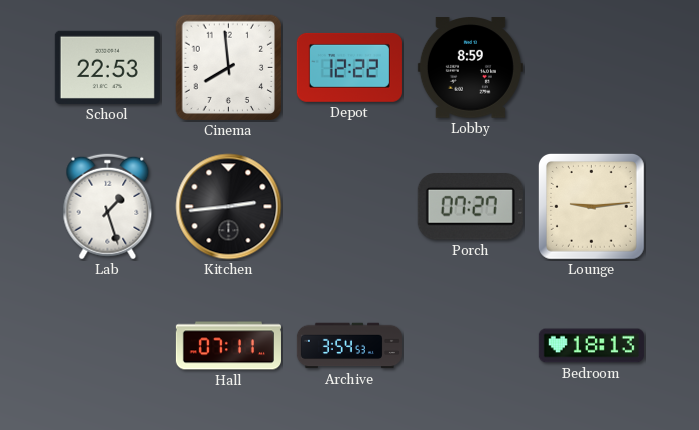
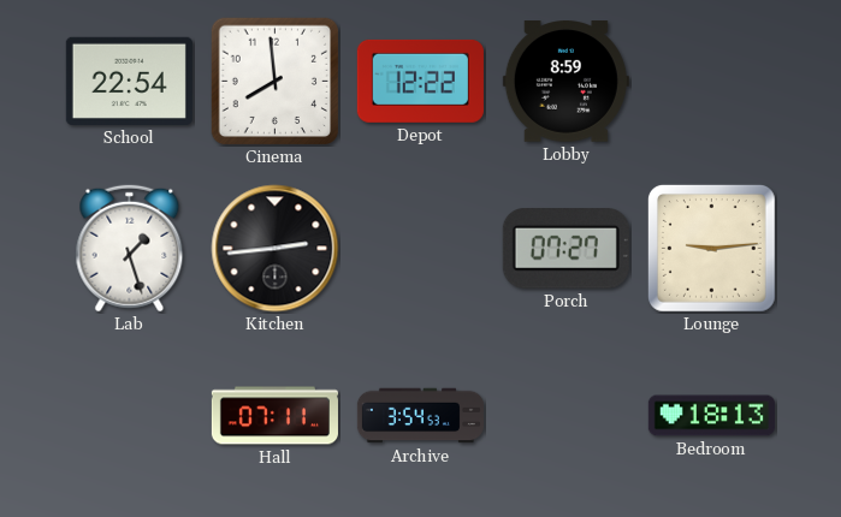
School: 22:53 -> 22:54 (129, 81)
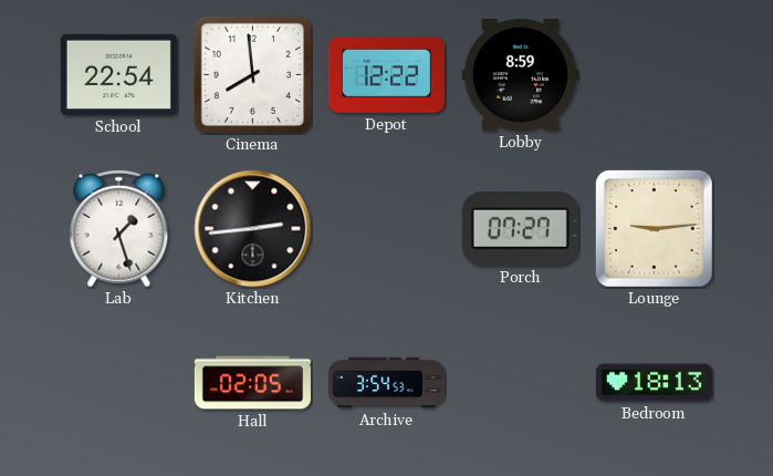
Hall: 07:11 -> 02:05 (252, 383)
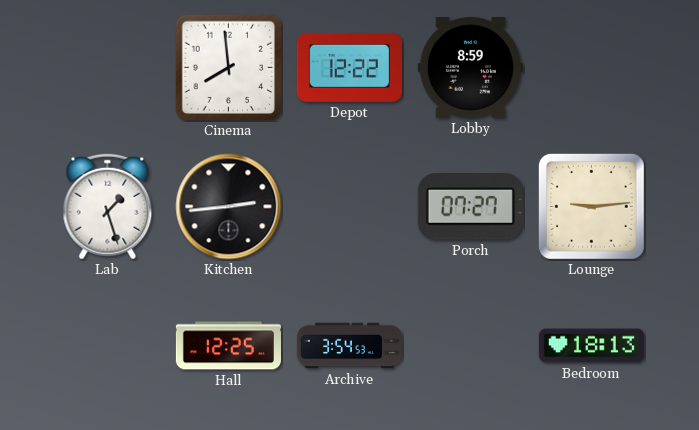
School: 22:54 -> none (118, 74)
Hall: 02:05 -> 12:25 (228, 346)
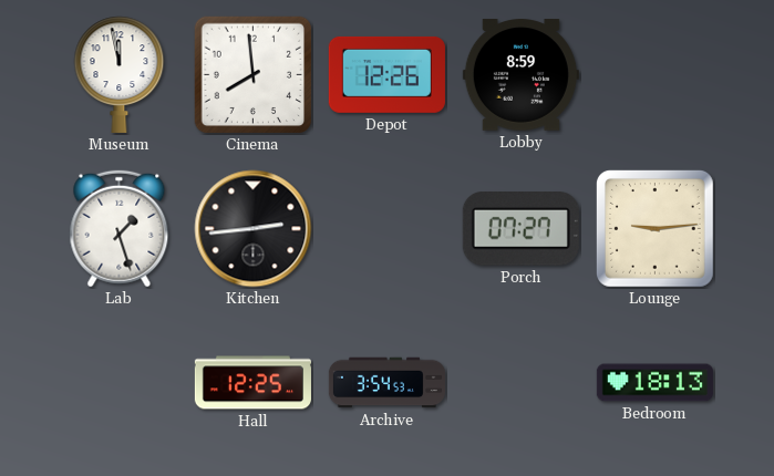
Museum: none -> 11:58 (120, 74)
Depot: 12:22 -> 12:26 (386, 74)
